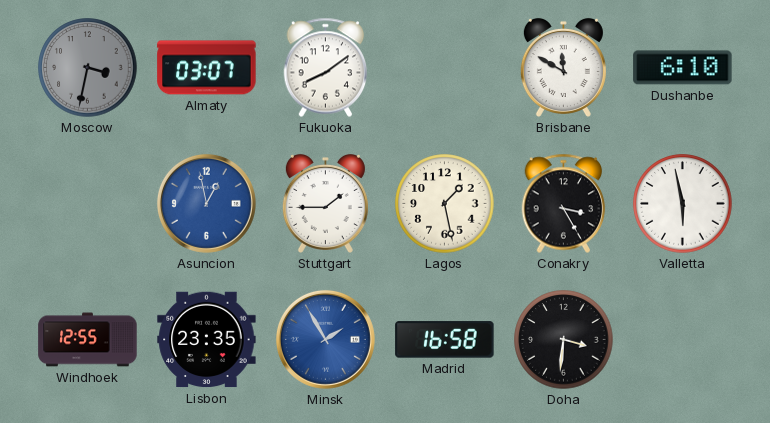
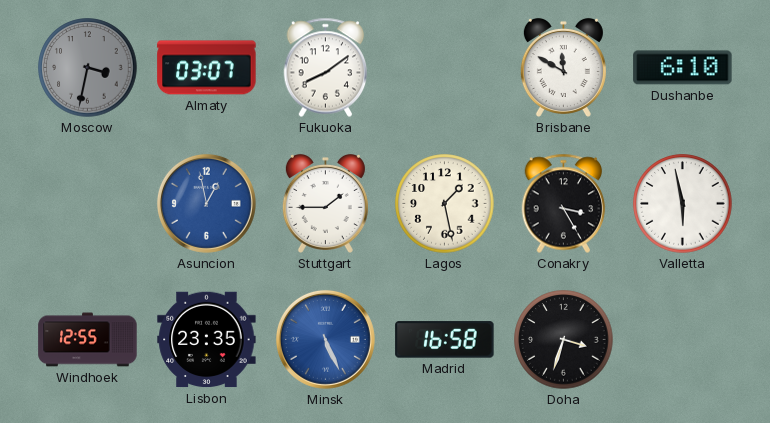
Minsk: 1:55 -> 5:26 (325, 339)
Doha: 3:31 -> 3:33 (564, 340)
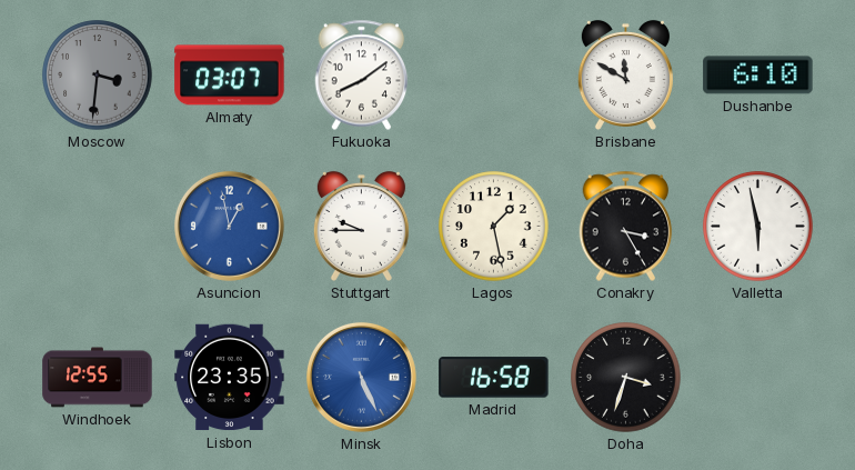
Moscow: 3:32 -> 3:31 (98, 76)
Stuttgart: 1:45 -> 9:45 (361, 226)
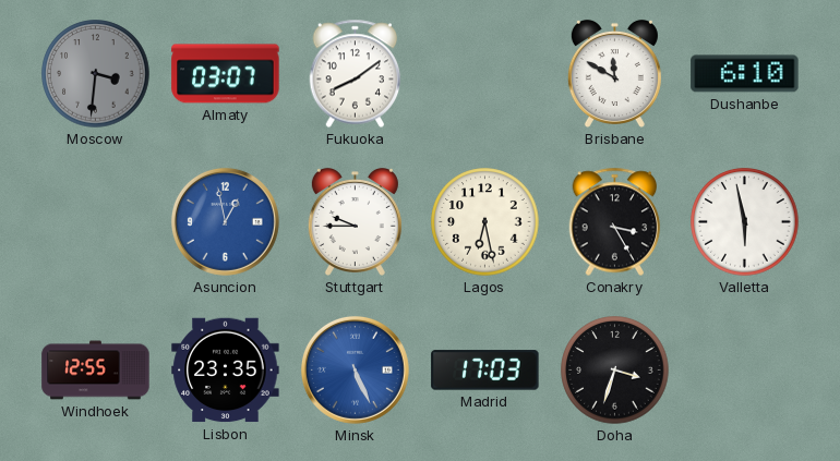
Lagos: 1:28 -> 6:28 (485, 222)
Madrid: 16:58 -> 17:03 (485, 371)
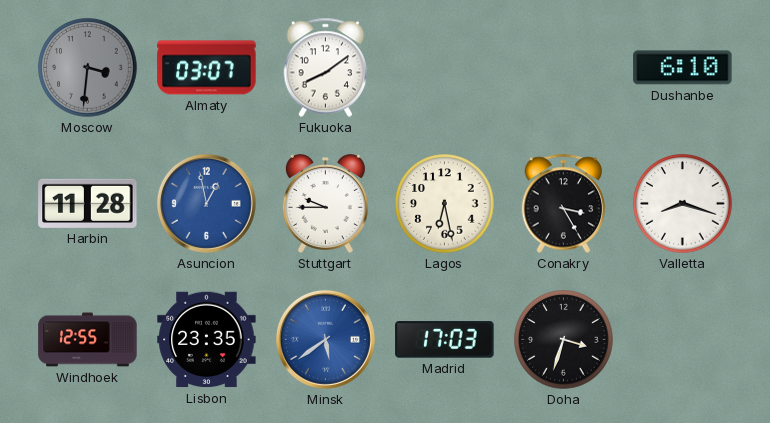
Brisbane: 11:50 -> none (614, 73)
Harbin: none -> 11:28 (88, 203)
Valletta: 5:58 -> 8:18 (683, 204)
Minsk: 5:26 -> 5:39 (325, 339)
